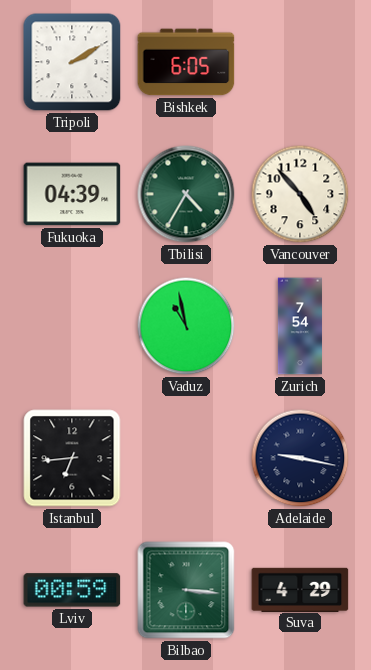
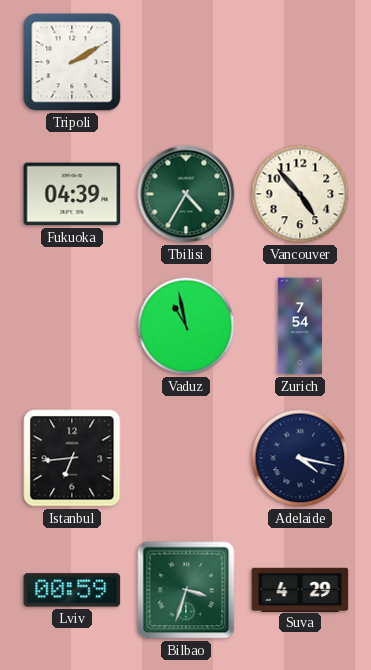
Bishkek: 6:05 -> none (186, 62)
Adelaide: 9:17 -> 4:17 (300, 458)
Bilbao: 3:16 -> 3:33 (186, 590)
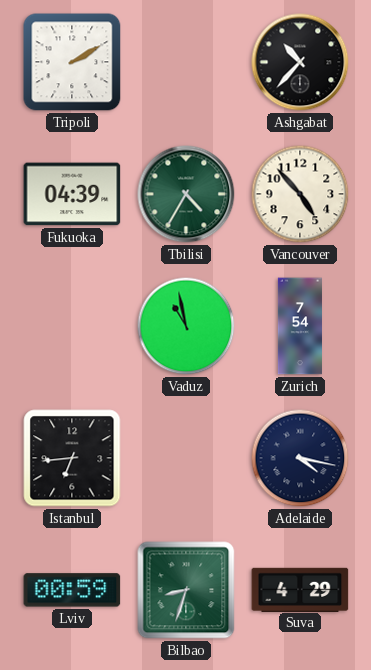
Ashgabat: none -> 10:37 (300, 62)
Bilbao: 3:33 -> 8:33 (186, 590)
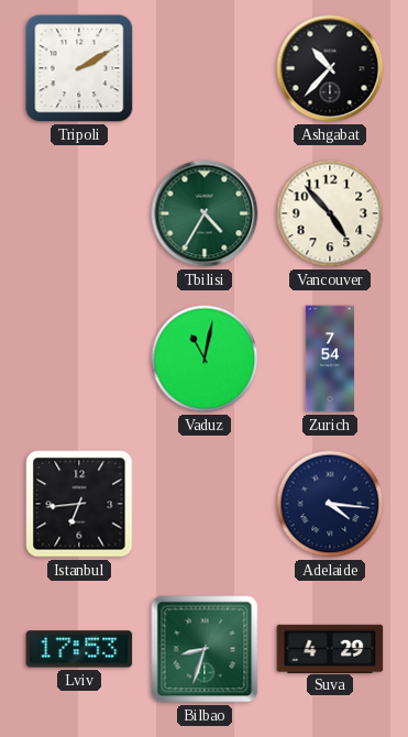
Fukuoka: 04:39 -> none (72, 194)
Vaduz: 10:58 -> 11:02 (205, 359)
Adelaide: 4:17 -> 4:16 (330, 504)
Lviv: 00:59 -> 17:53 (79, 649)
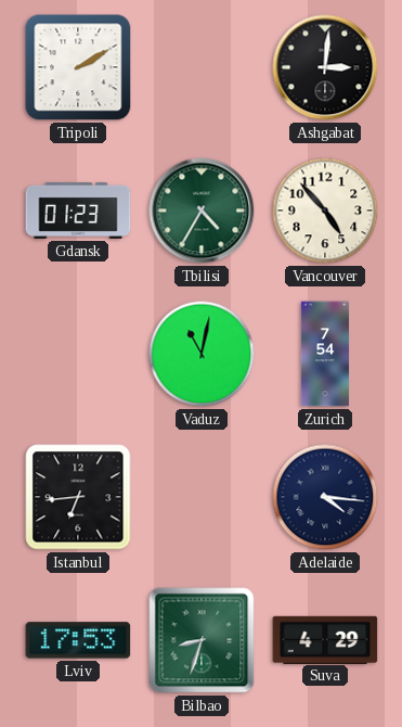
Ashgabat: 10:37 -> 3:01 (325, 67)
Gdansk: none -> 01:23 (78, 211)
